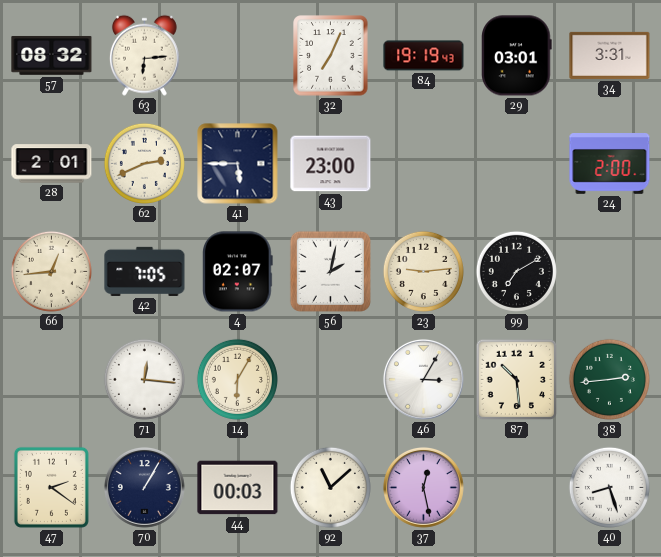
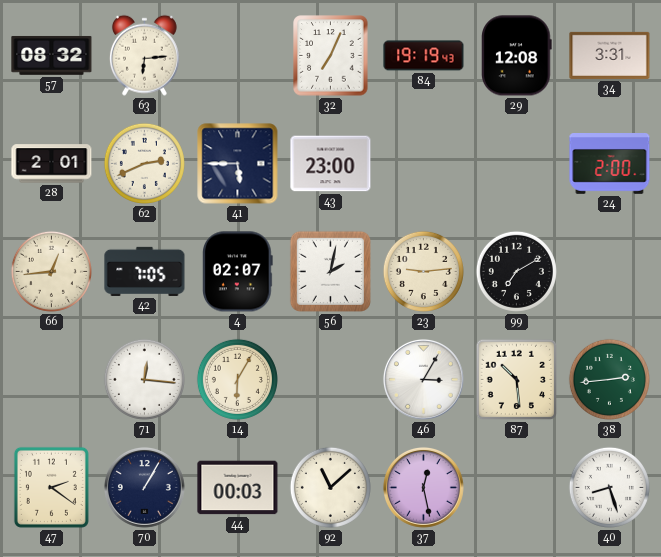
29: 03:01 -> 12:08 (517, 56)
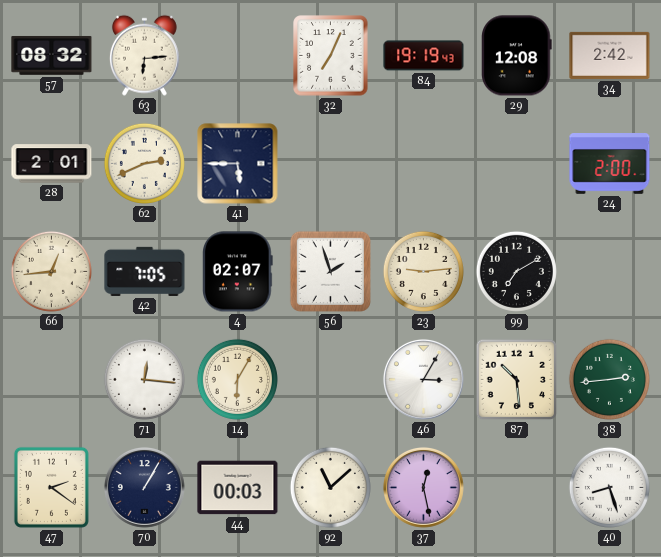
34: 3:31 -> 2:42 (610, 55)
43: 23:00 -> none (331, 164)
56: 2:02 -> 1:57 (330, 271)
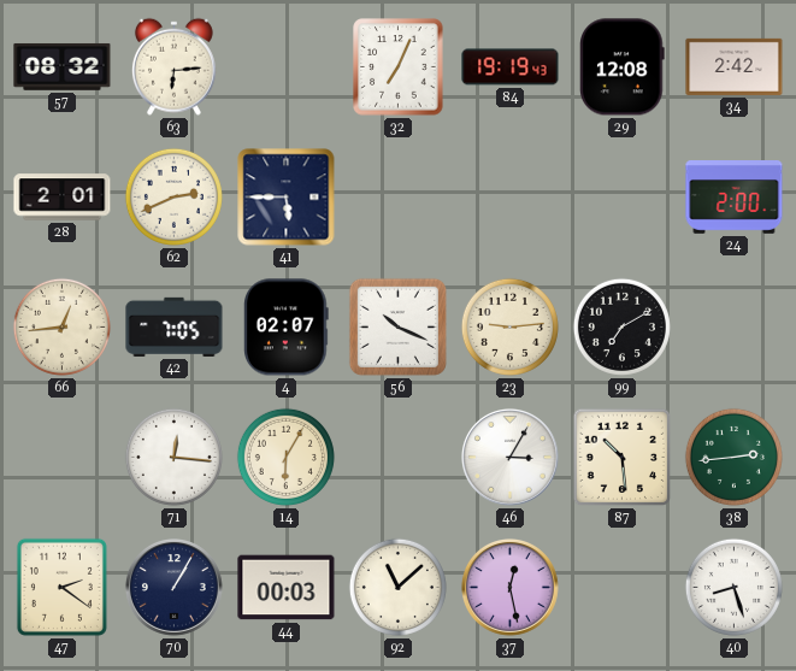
56: 1:57 -> 10:19 (397, 326)
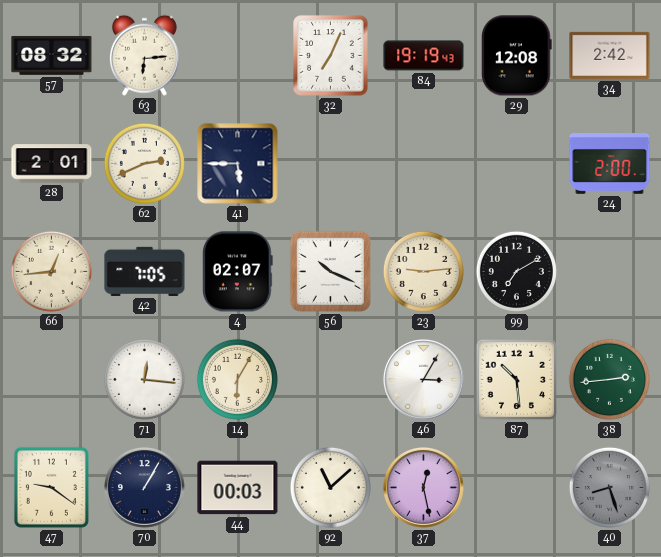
47: 2:21 -> 9:21 (51, 487)
40 dial: white -> grey (609, 487)
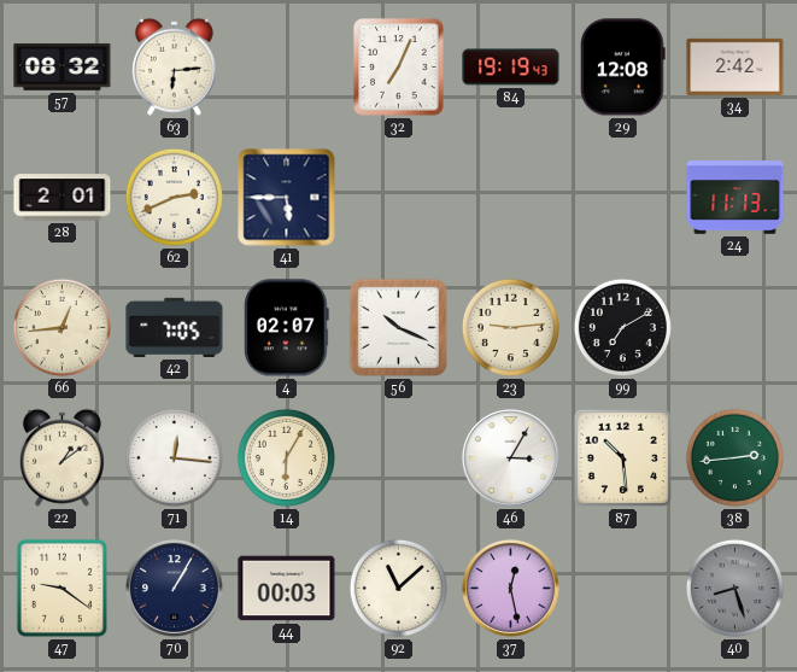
24: 2:00 -> 11:13 (736, 198)
22: none -> 1:09 (61, 457)
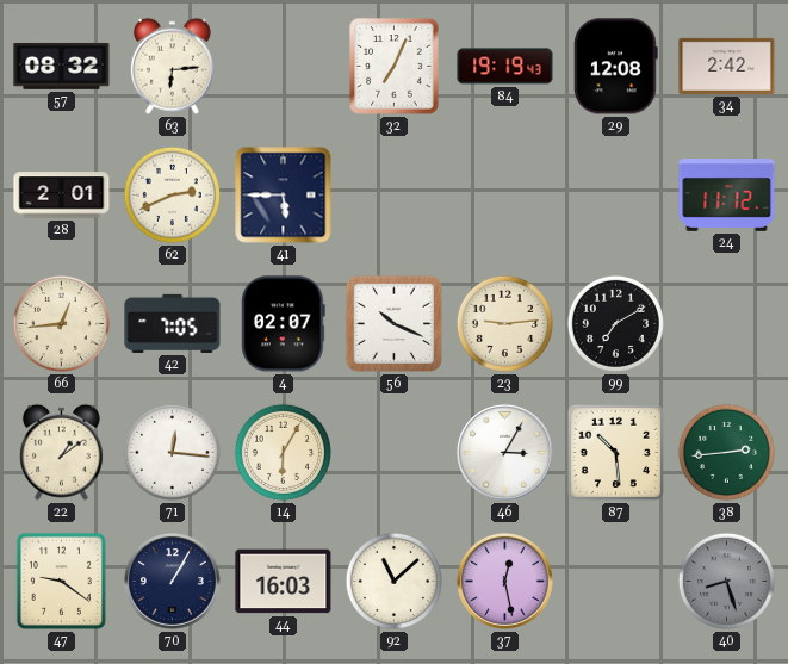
24: 11:13 -> 11:12 (727, 196)
44: 00:03 -> 16:03 (284, 582)
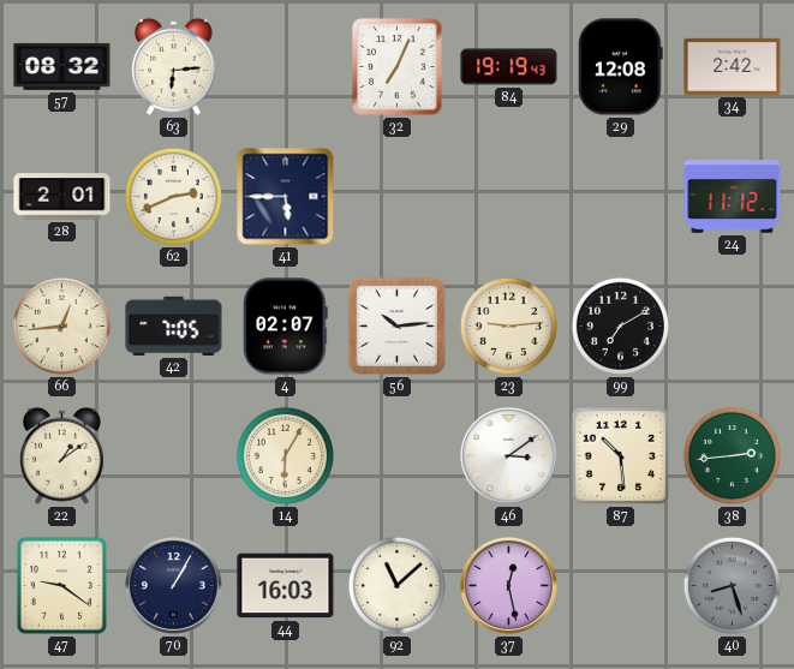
56: 10:19 -> 10:14 (396, 325)
71: 12:16 -> none (172, 452)
46: 3:05 -> 3:09 (508, 455)
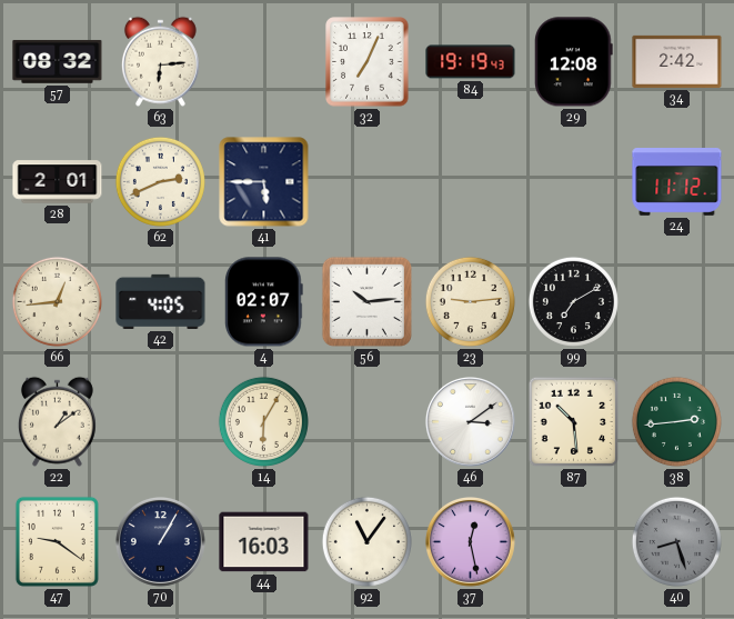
42: 7:05 -> 4:05 (161, 301)
92: 11:08 -> 11:06 (366, 541)
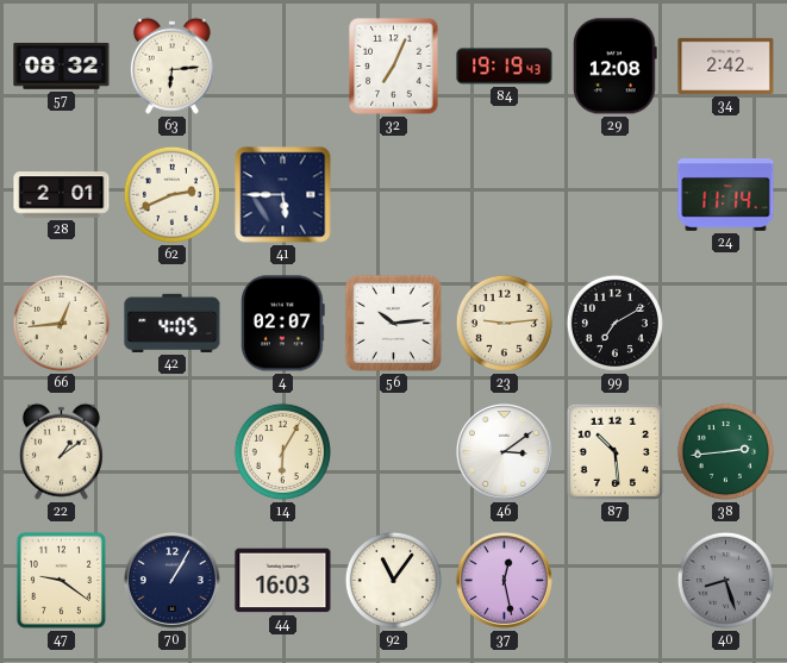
24: 11:12 -> 11:14 (726, 195)
